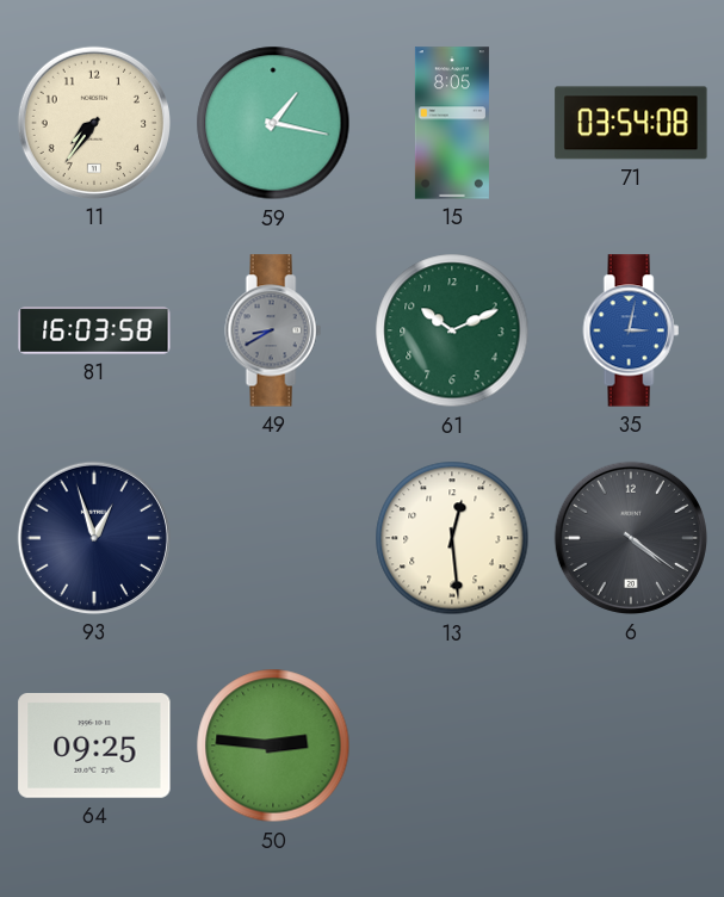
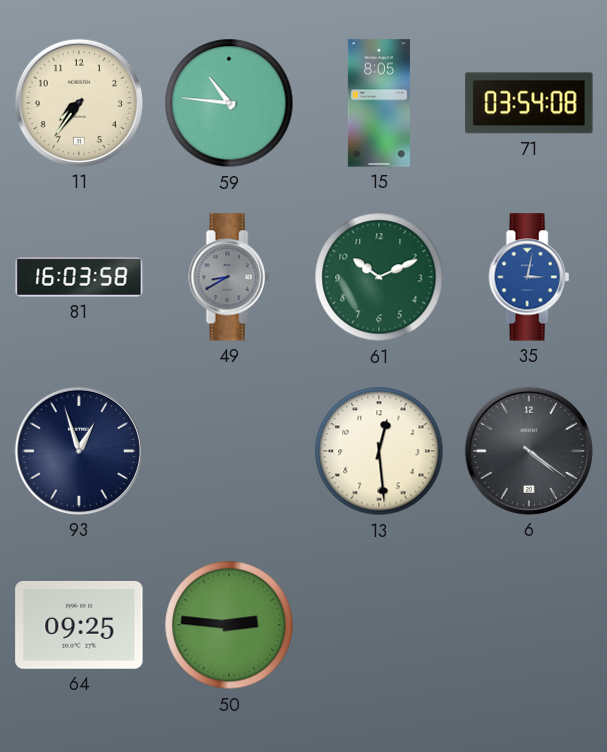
59: 1:17 -> 10:46 (229, 103)
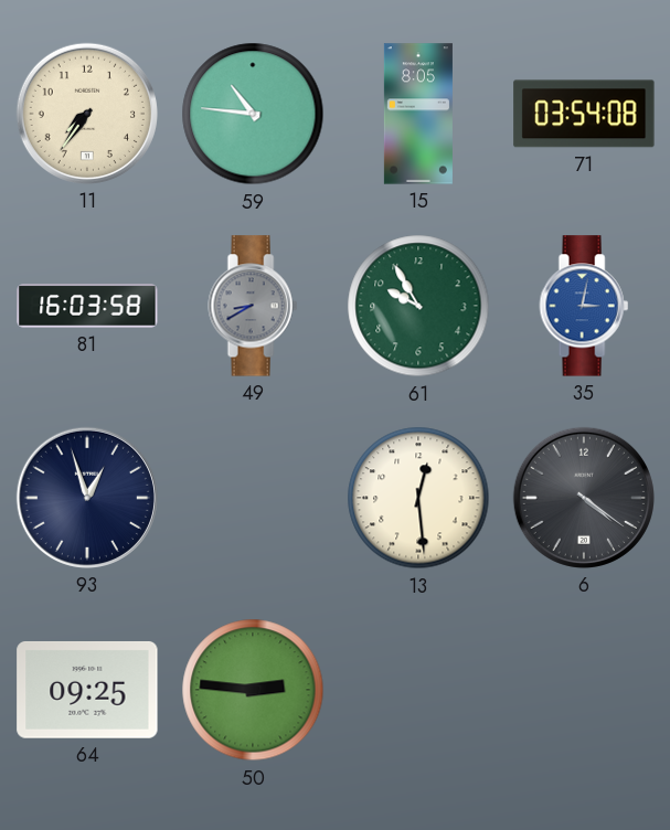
61: 10:11 -> 9:55 (418, 306)
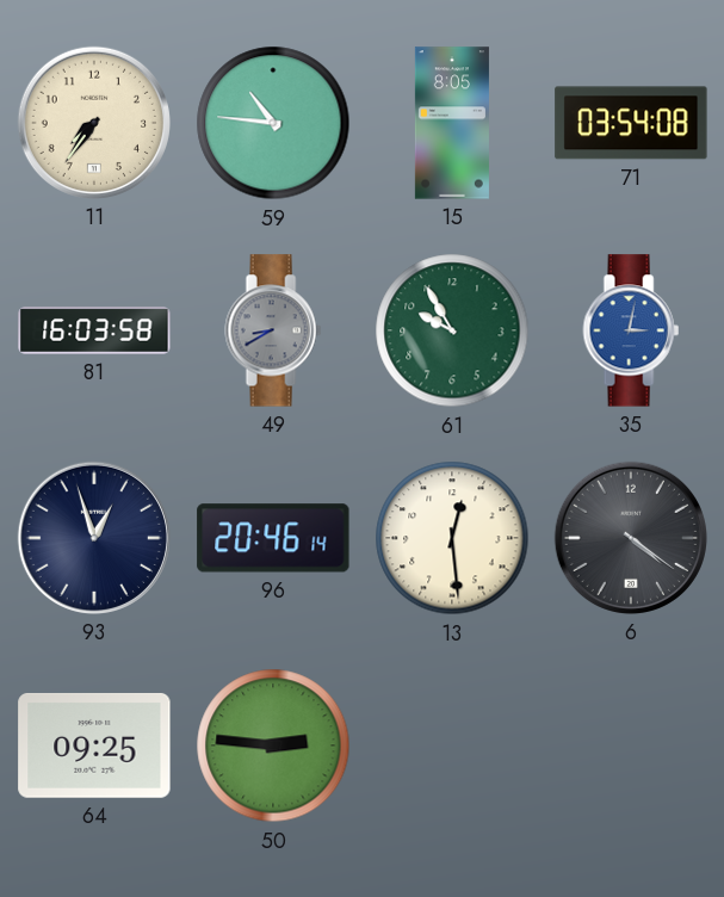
96: none -> 20:46 (273, 538)
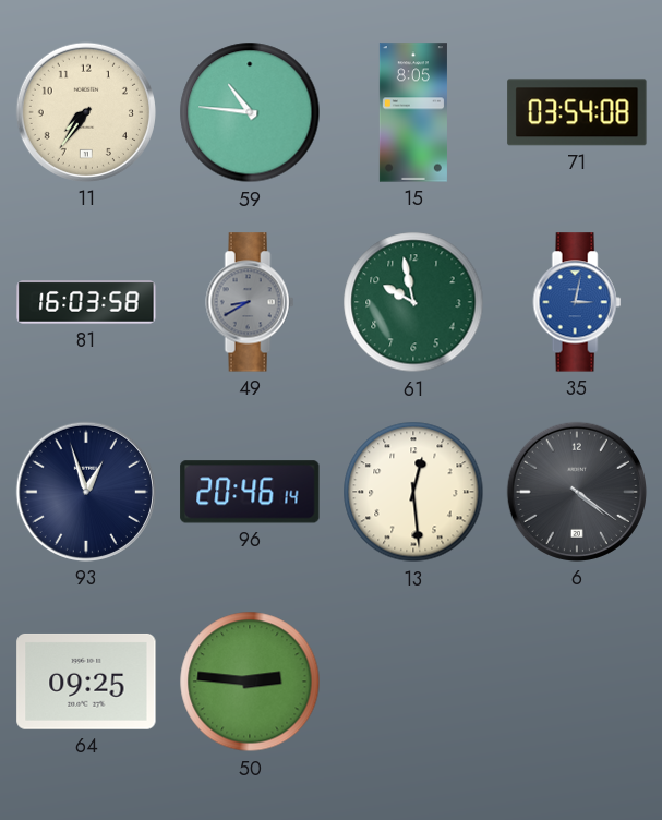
61: 9:55 -> 9:58 (413, 302)
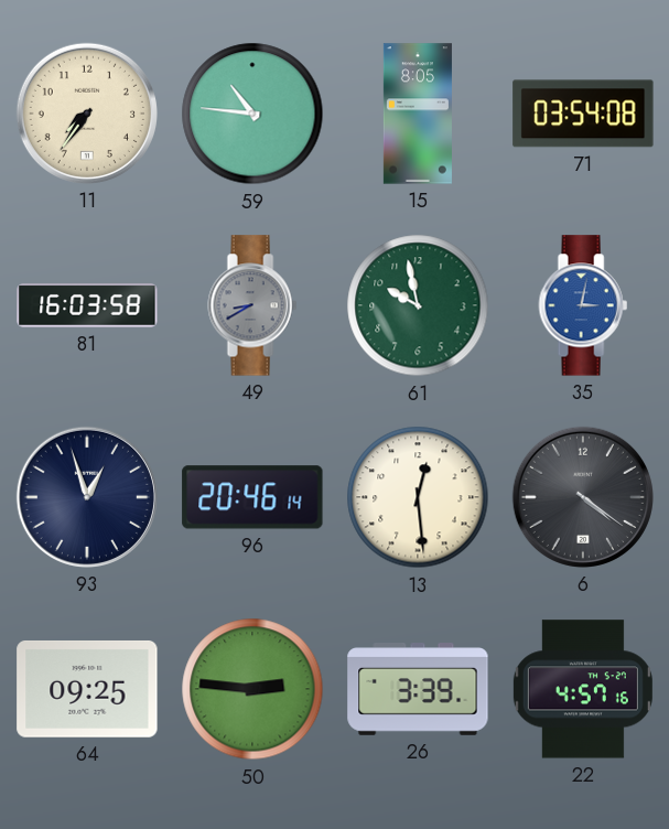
26: none -> 3:39 (418, 689)
22: none -> 4:57 (583, 689)
